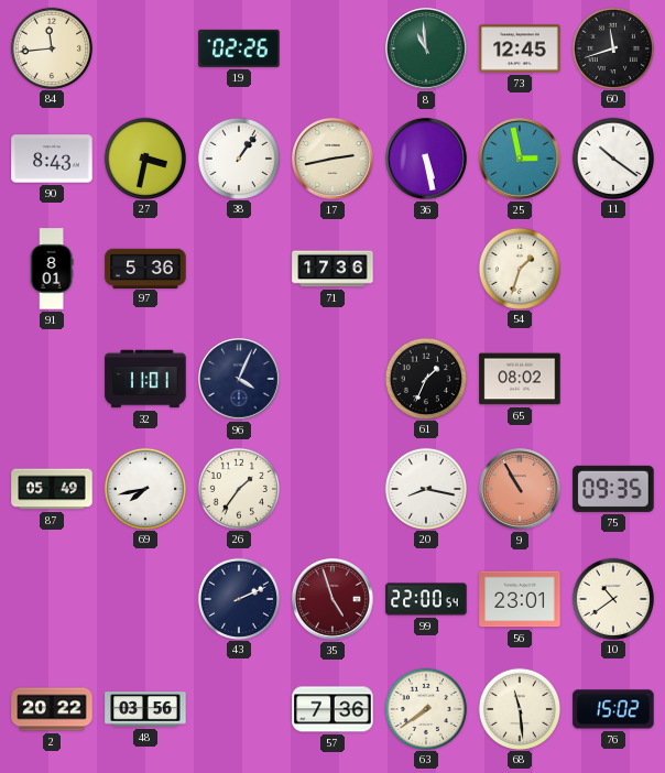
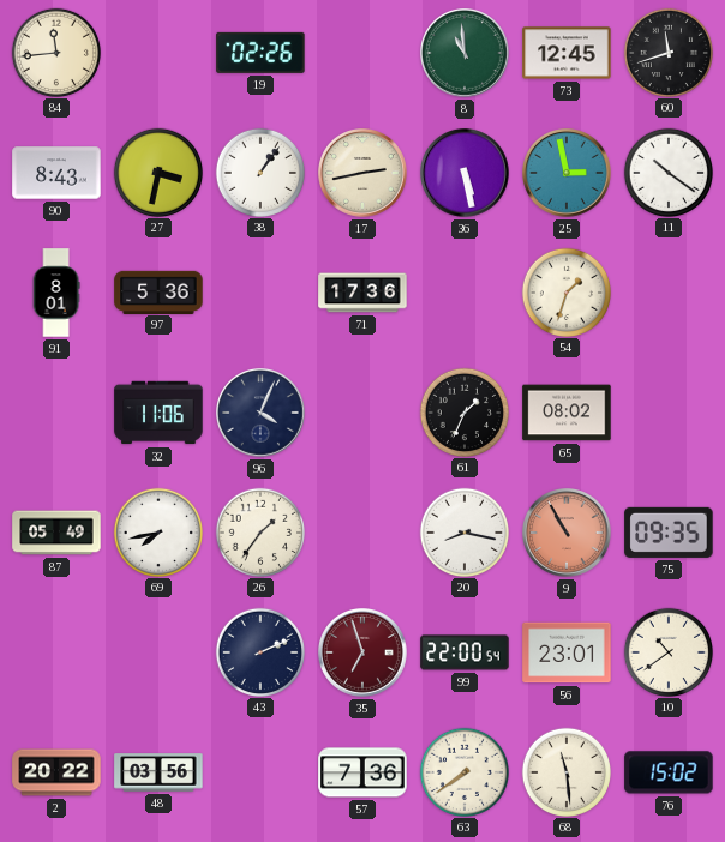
32: 11:01 -> 11:06 (158, 413)
35: 4:57 -> 6:57 (364, 654)
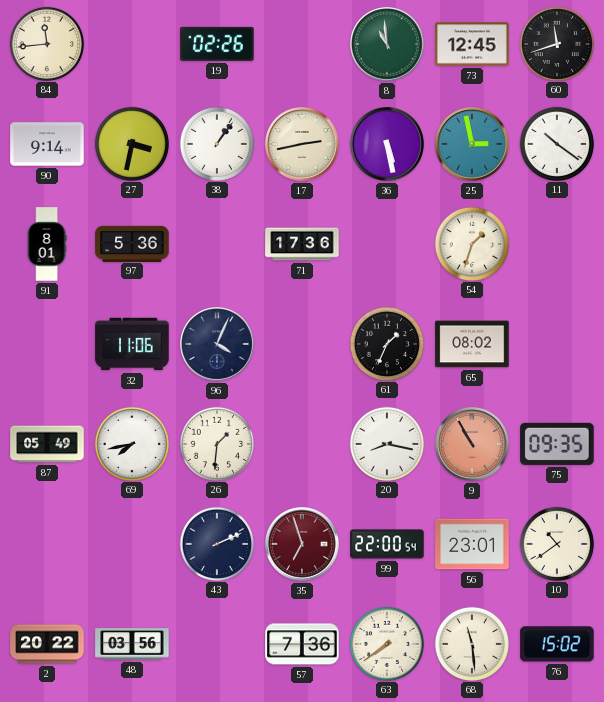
90: 8:43 -> 9:14 (47, 144)
26: 1:36 -> 1:31 (216, 443)
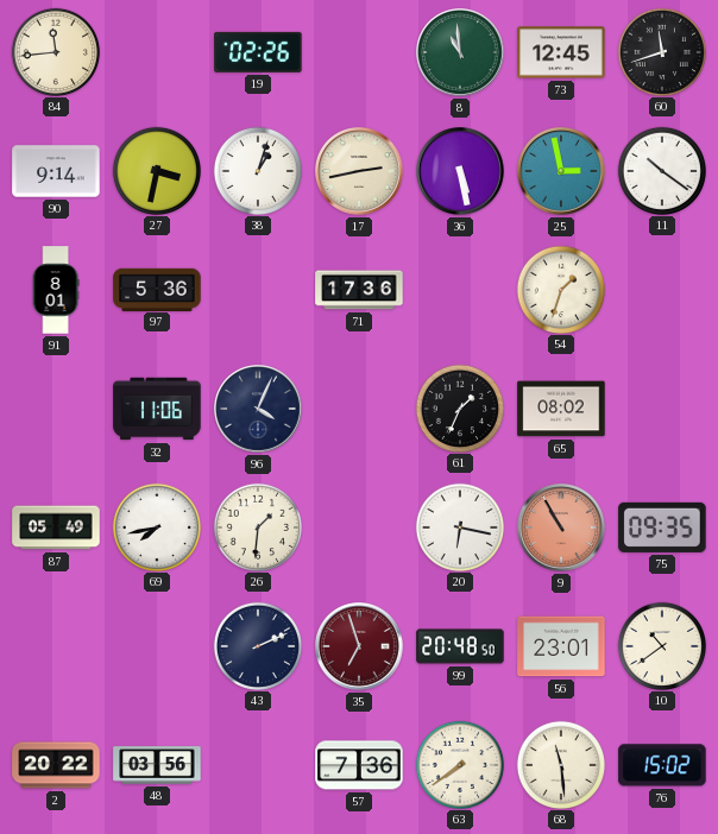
38: 1:06 -> 1:03 (257, 170)
20: 8:17 -> 6:17 (459, 526)
99: 22:00 -> 20:48 (460, 646)
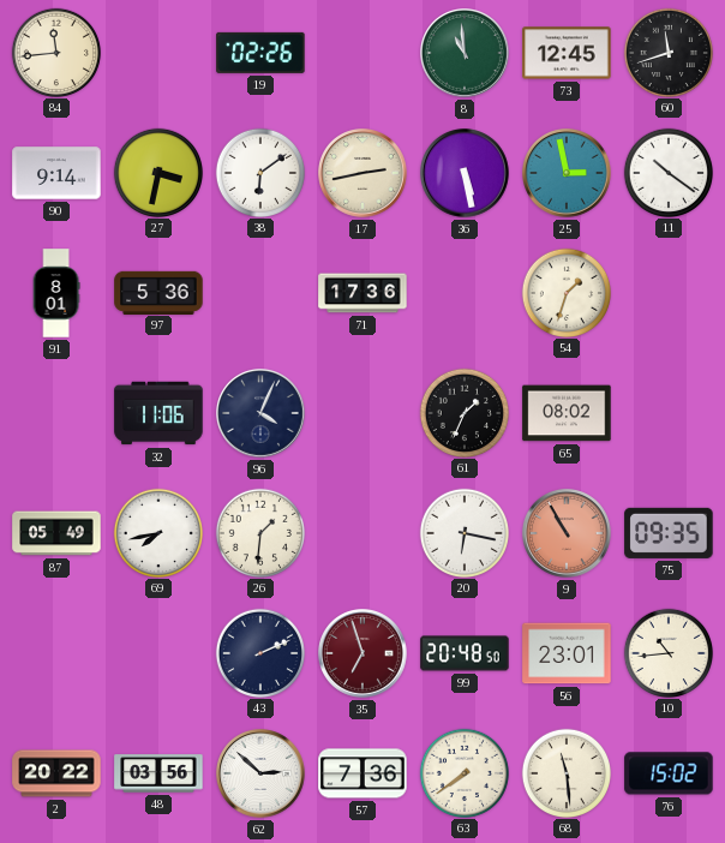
38: 1:03 -> 6:09 (259, 172)
10: 10:39 -> 10:44 (667, 652)
62: none -> 2:52 (262, 775)
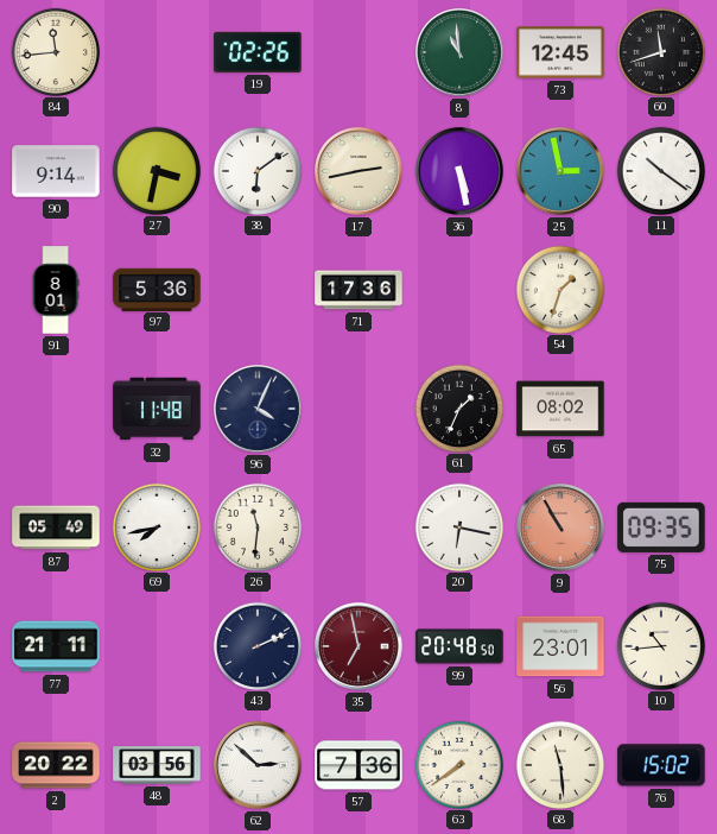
32: 11:06 -> 11:48 (157, 409)
26: 1:31 -> 11:31 (256, 526)
77: none -> 21:11 (56, 646)
35: 6:57 -> 6:58 (360, 647)
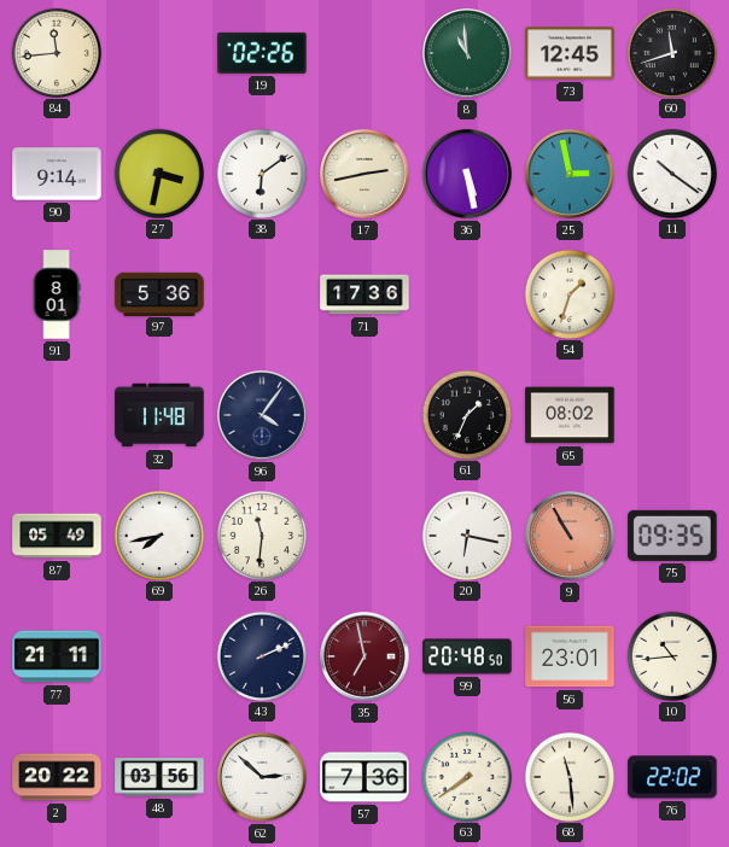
96: 4:04 -> 4:06 (263, 416)
76: 15:02 -> 22:02 (672, 777)
